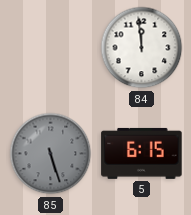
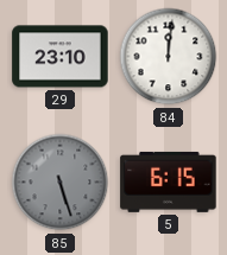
29: none -> 23:10 (61, 57)
84: 11:59 -> 12:01 (169, 57)
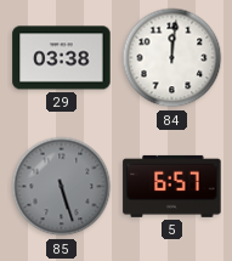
29: 23:10 -> 03:38 (62, 58)
5: 6:15 -> 6:57 (172, 186)
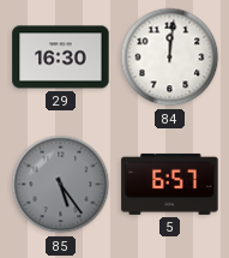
29: 03:38 -> 16:30 (61, 58)
85: 5:27 -> 5:24 (61, 185)
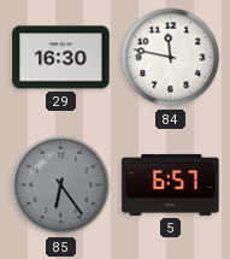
84: 12:01 -> 11:47 (171, 58)
85: 5:24 -> 6:24 (61, 186)
